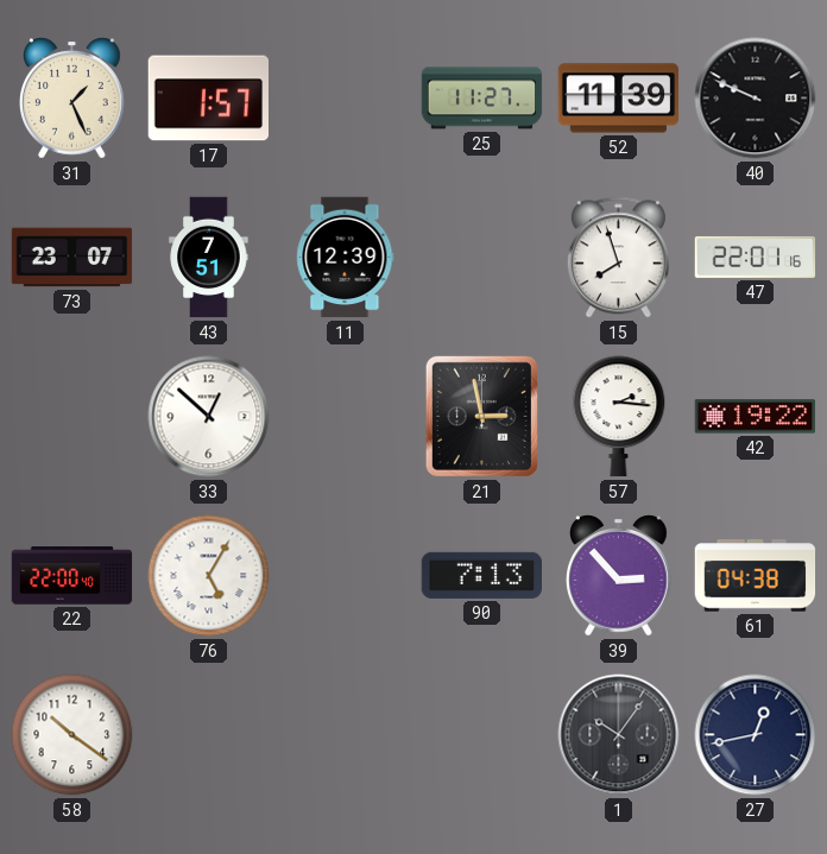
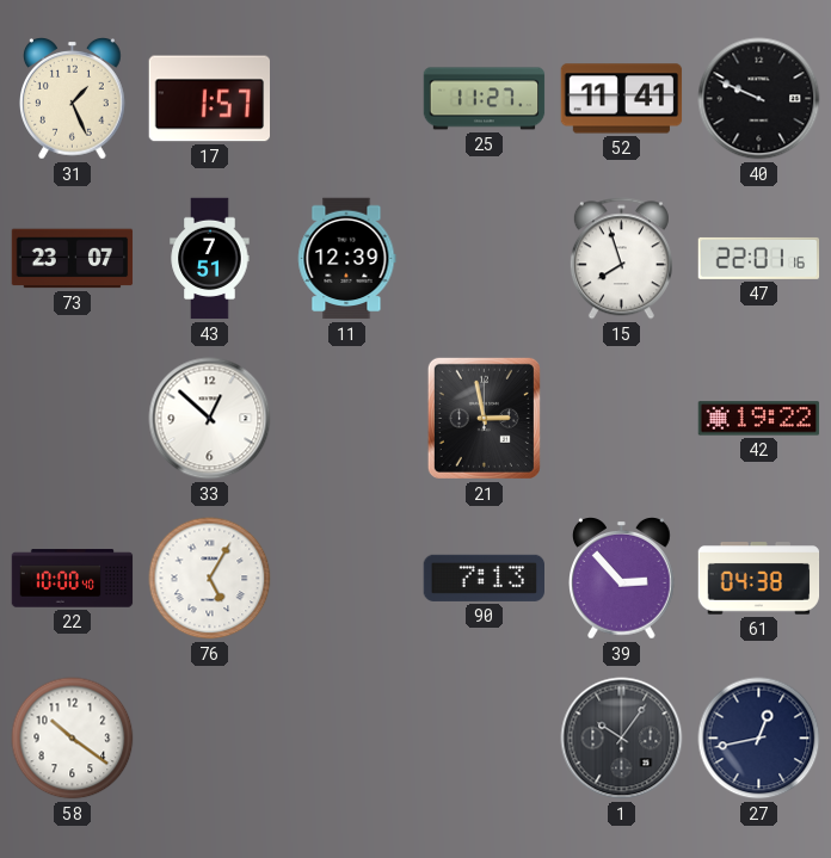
52: 11:39 -> 11:41 (622, 99)
57: 2:16 -> none (619, 417)
22: 22:00 -> 10:00 (73, 579)
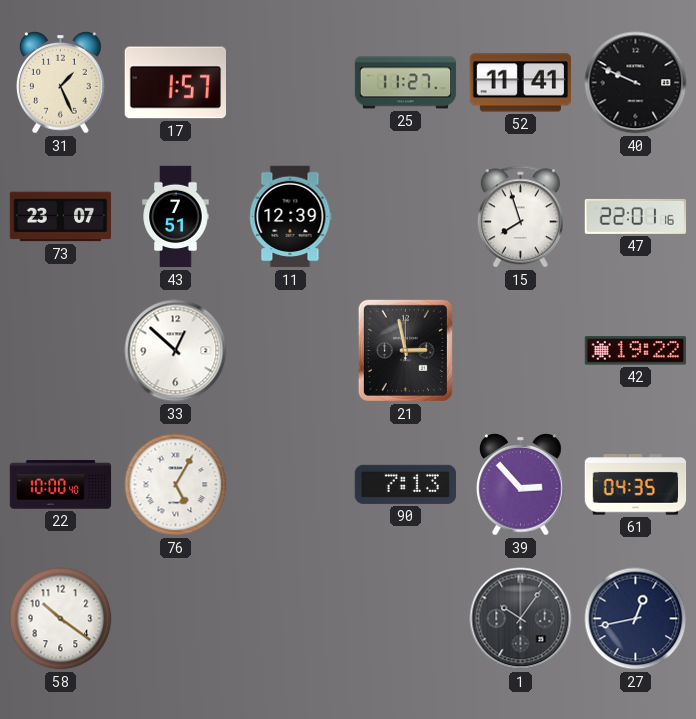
61: 04:38 -> 04:35 (636, 485)
